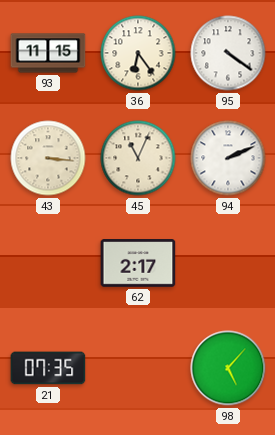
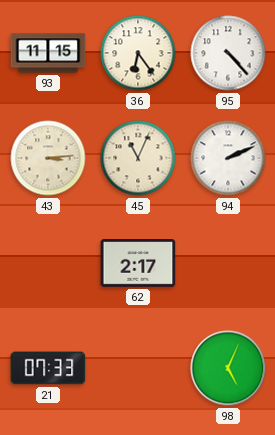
95: 4:21 -> 4:23 (228, 53)
43: 3:16 -> 3:14 (48, 158)
21: 07:35 -> 07:33 (48, 368)
98: 5:07 -> 5:04 (228, 368)
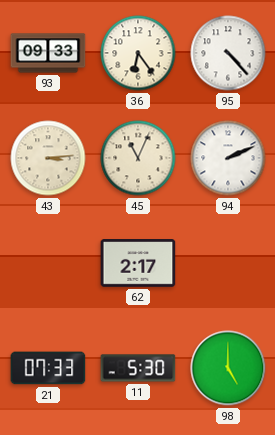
93: 11:15 -> 09:33 (48, 53)
11: none -> 5:30 (138, 368)
98: 5:04 -> 5:00 (228, 368)
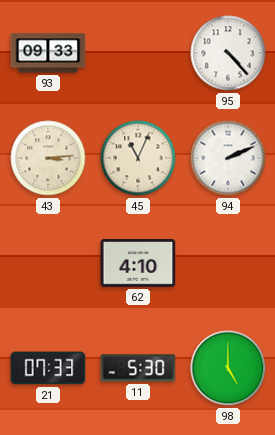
36: 6:24 -> none (138, 53)
62: 2:17 -> 4:10 (138, 263)
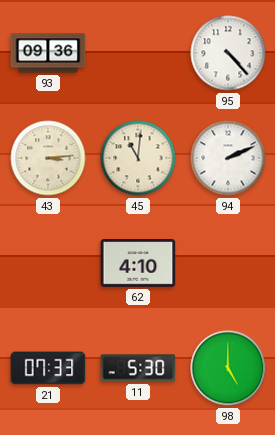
93: 09:33 -> 09:36 (48, 53)
45: 11:04 -> 11:01 (138, 158)
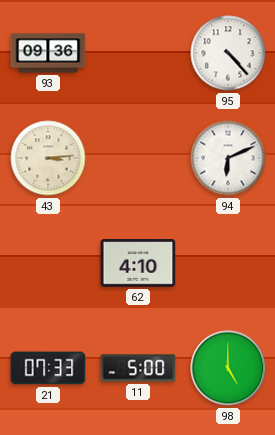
45: 11:01 -> none (138, 158)
94: 2:11 -> 6:11 (228, 158)
11: 5:30 -> 5:00 (138, 368)
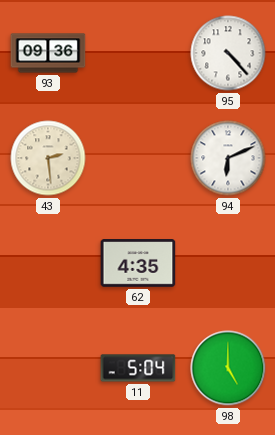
43: 3:14 -> 2:29 (48, 158)
62: 4:10 -> 4:35 (138, 263)
21: 07:33 -> none (48, 368)
11: 5:00 -> 5:04 (138, 368)
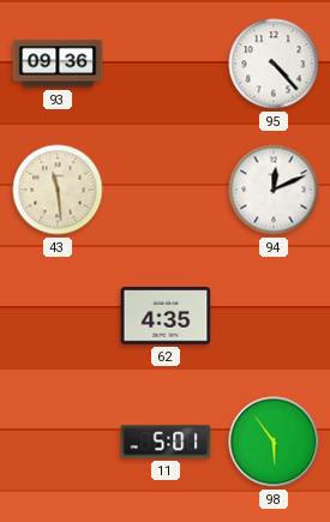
43: 2:29 -> 11:29 (58, 190)
94: 6:11 -> 12:11 (274, 190)
11: 5:04 -> 5:01 (166, 442)
98: 5:00 -> 5:54 (274, 442)
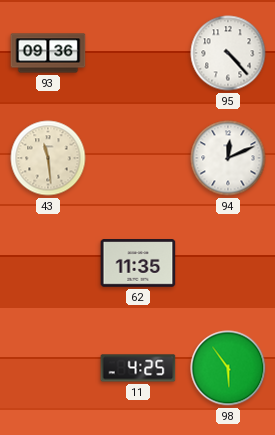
62: 4:35 -> 11:35 (138, 263)
11: 5:01 -> 4:25 (138, 368)
